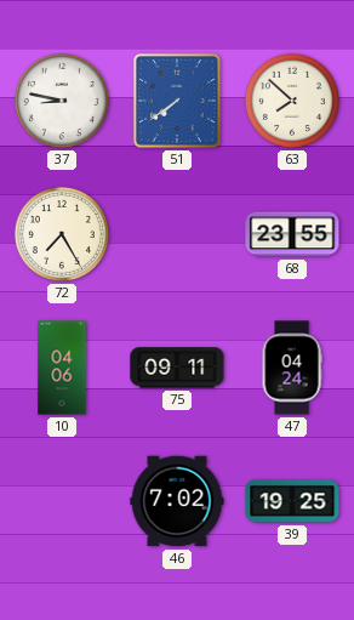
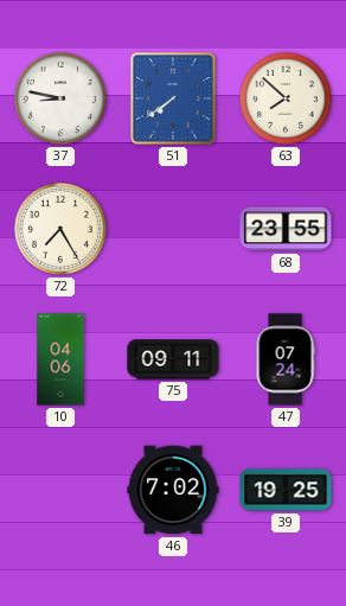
47: 04:24 -> 07:24 (286, 359)
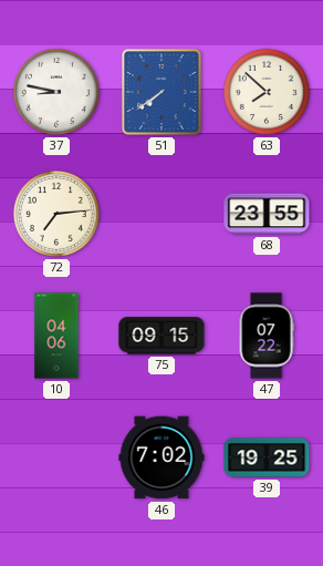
72: 7:25 -> 7:14 (56, 214)
75: 09:11 -> 09:15 (161, 336)
47: 07:24 -> 07:22 (267, 336)
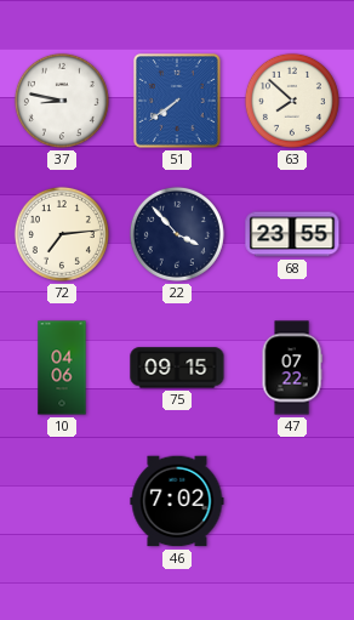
22: none -> 3:53 (177, 234)
39: 19:25 -> none (267, 457)
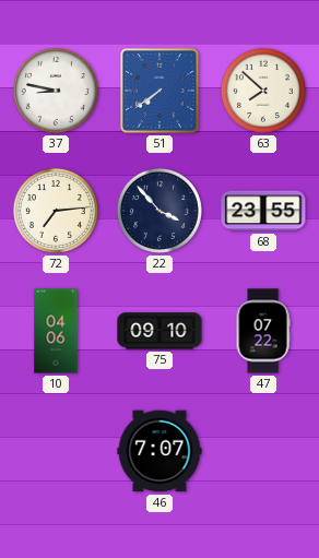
75: 09:15 -> 09:10 (159, 331)
46: 7:02 -> 7:07 (159, 451)
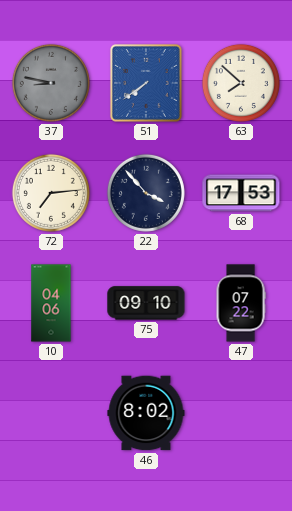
37 dial: white -> grey (51, 83)
68: 23:55 -> 17:53 (241, 193)
46: 7:07 -> 8:02 (146, 413)
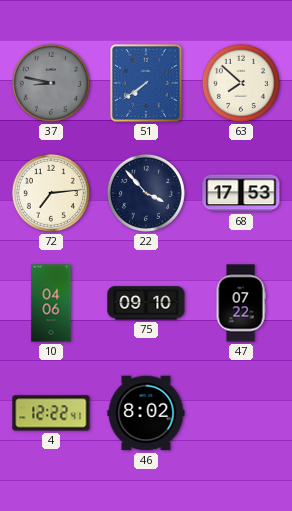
4: none -> 12:22 (51, 413)
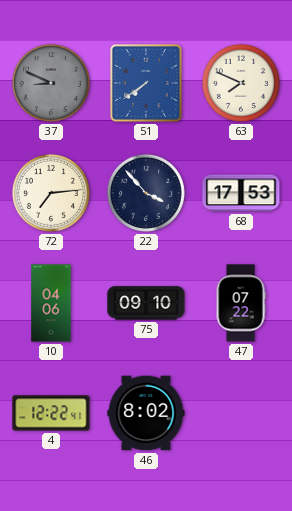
37: 8:47 -> 8:49 (51, 83)
63: 7:52 -> 7:49 (241, 83)
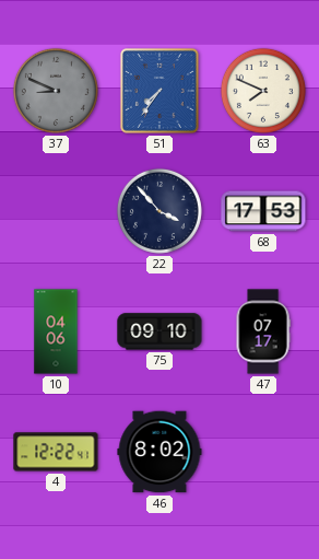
51: 7:39 -> 7:36 (159, 91)
72: 7:14 -> none (51, 193)
47: 07:22 -> 07:17 (263, 331)
